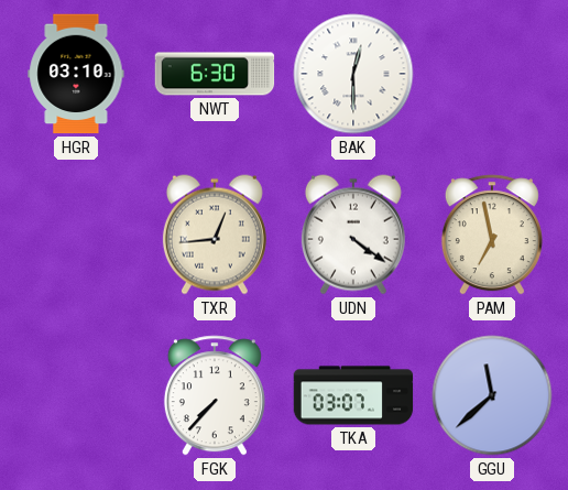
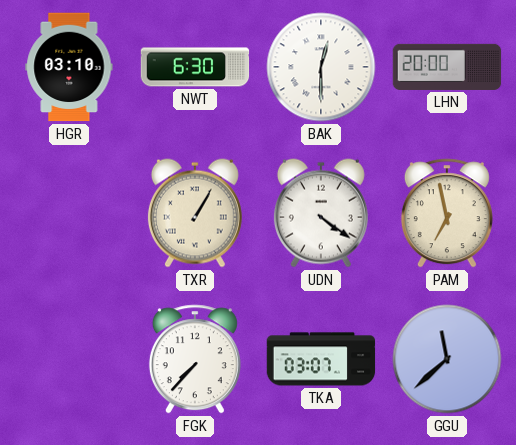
LHN: none -> 20:00 (447, 67)
TXR: 12:44 -> 1:05 (195, 213)
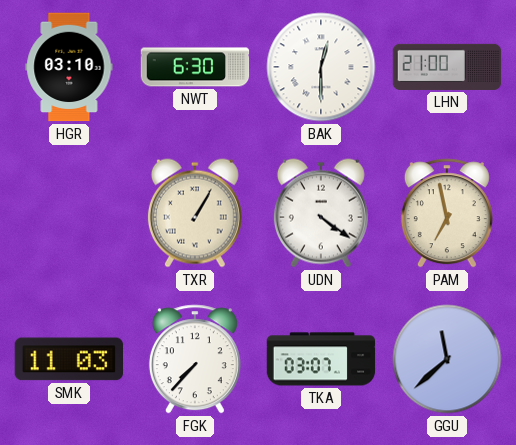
LHN: 20:00 -> 21:00 (447, 67)
SMK: none -> 11:03 (69, 359)
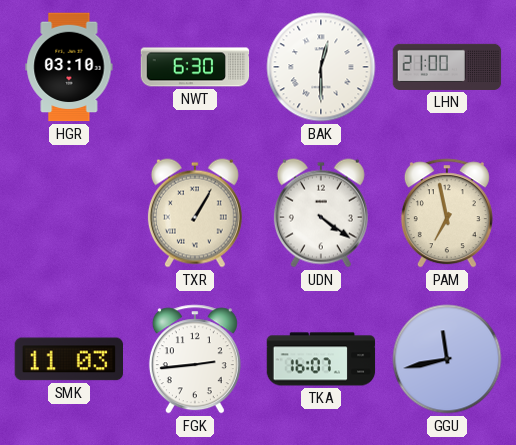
FGK: 7:37 -> 2:44 (195, 359)
TKA: 03:07 -> 16:07 (321, 359)
GGU: 11:38 -> 11:43 (447, 359)
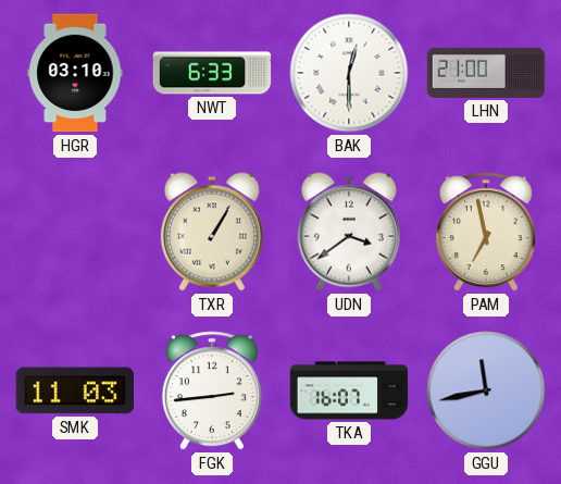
NWT: 6:30 -> 6:33 (212, 73)
UDN: 4:21 -> 3:39 (349, 232)
